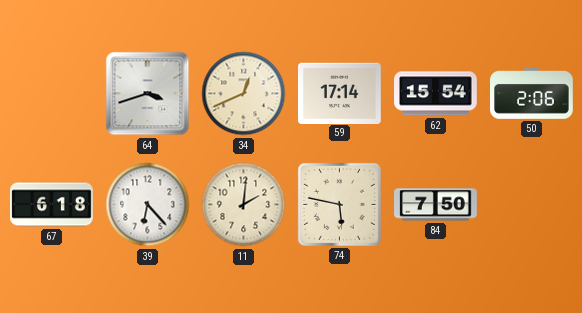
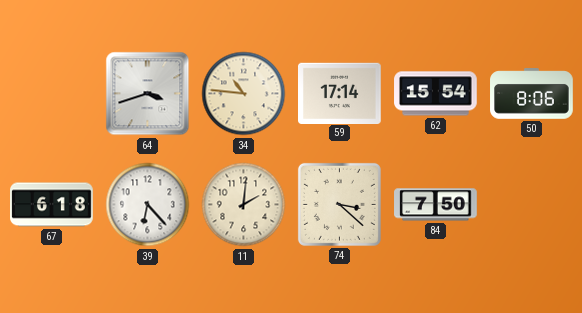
34: 12:41 -> 10:46 (244, 94)
50: 2:06 -> 8:06 (532, 94)
74: 5:47 -> 3:22 (339, 204)
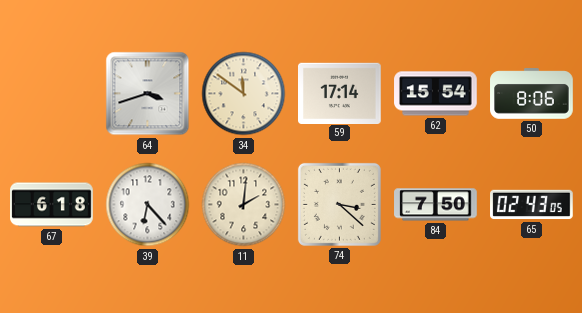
34: 10:46 -> 11:51 (244, 94)
65: none -> 02:43 (532, 205)
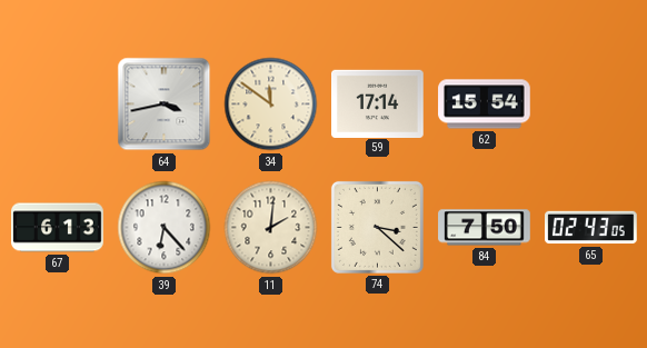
64: 3:42 -> 3:43 (165, 105)
50: 8:06 -> none (532, 94)
67: 6:18 -> 6:13 (58, 228)
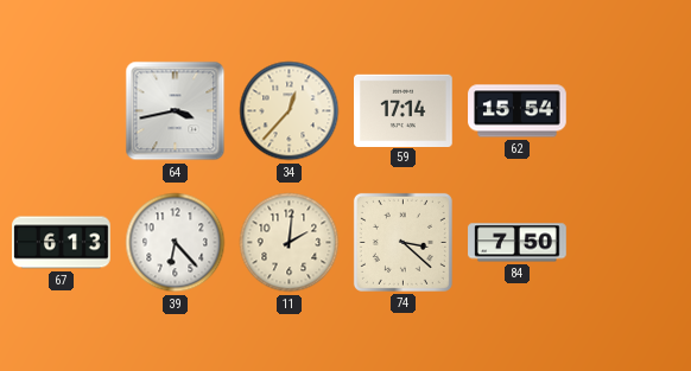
34: 11:51 -> 12:37 (290, 111)
65: 02:43 -> none (591, 228)
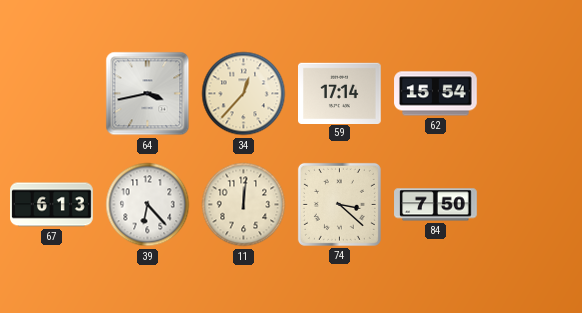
11: 2:01 -> 12:01 (244, 205)
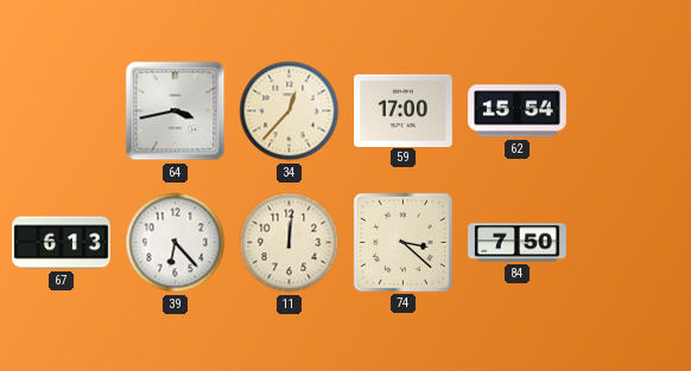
59: 17:14 -> 17:00 (404, 110)
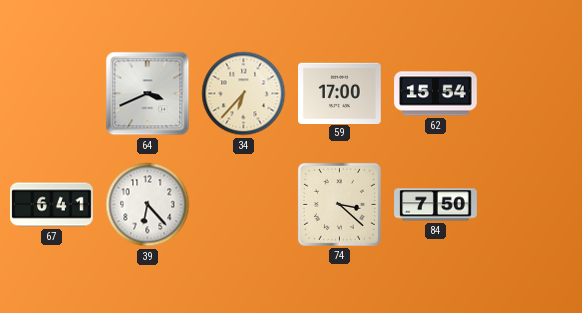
64: 3:43 -> 3:41 (148, 94)
34: 12:37 -> 6:37 (244, 94)
67: 6:13 -> 6:41 (52, 205)
11: 12:01 -> none (290, 243)
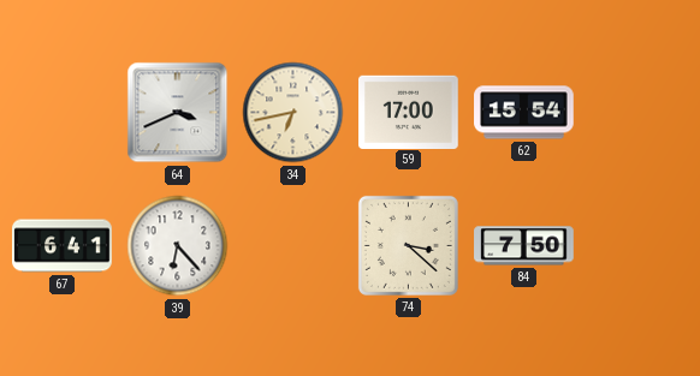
34: 6:37 -> 6:43 (293, 113)
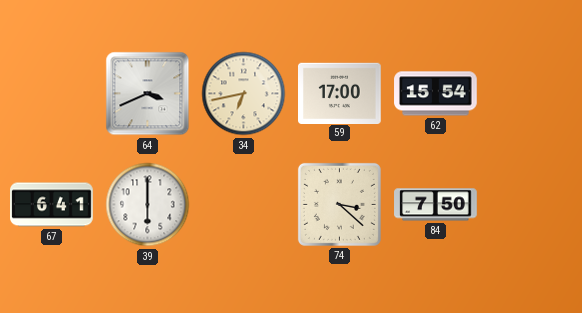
39: 6:23 -> 6:00 (148, 205)
